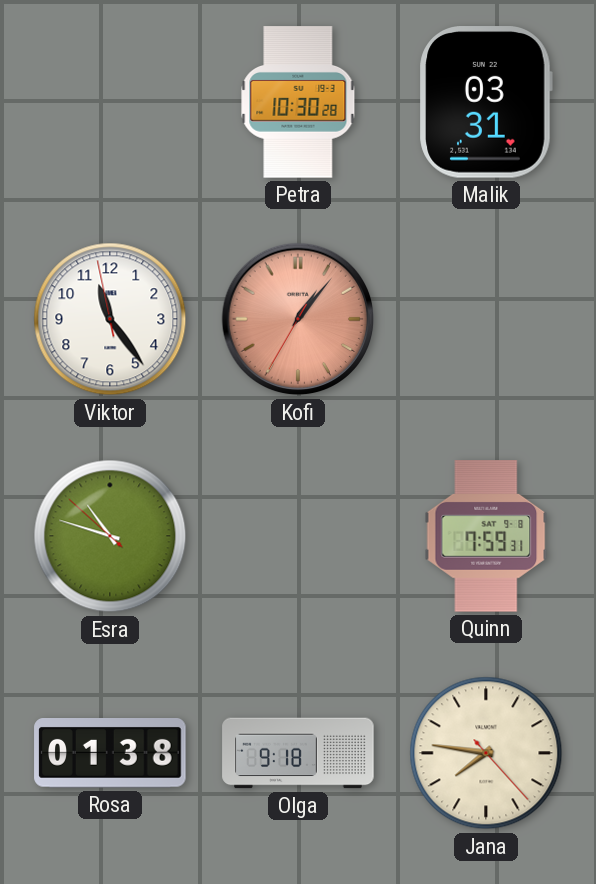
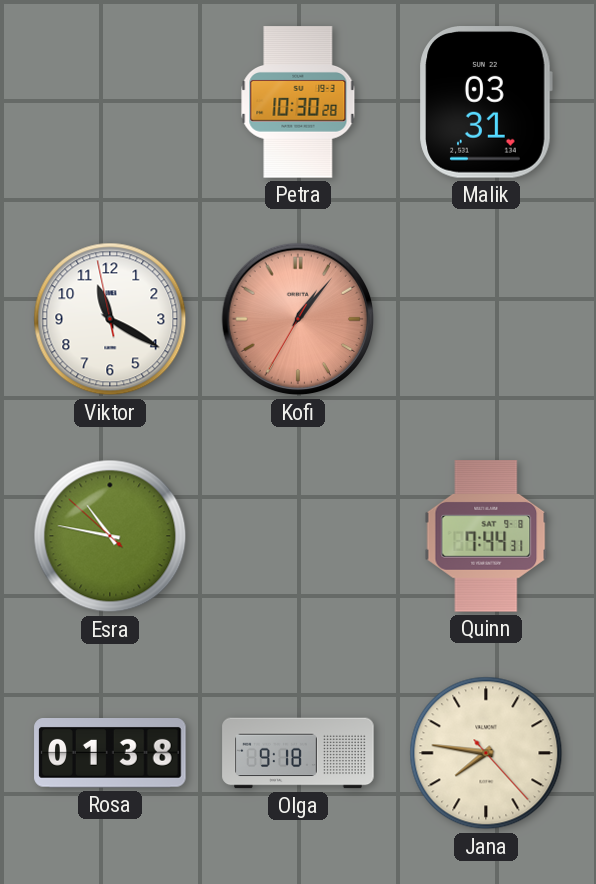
Viktor: 11:23 -> 11:19 (110, 319)
Esra: 10:47 -> 10:46 (110, 536)
Quinn: 7:59 -> 7:44 (486, 536)
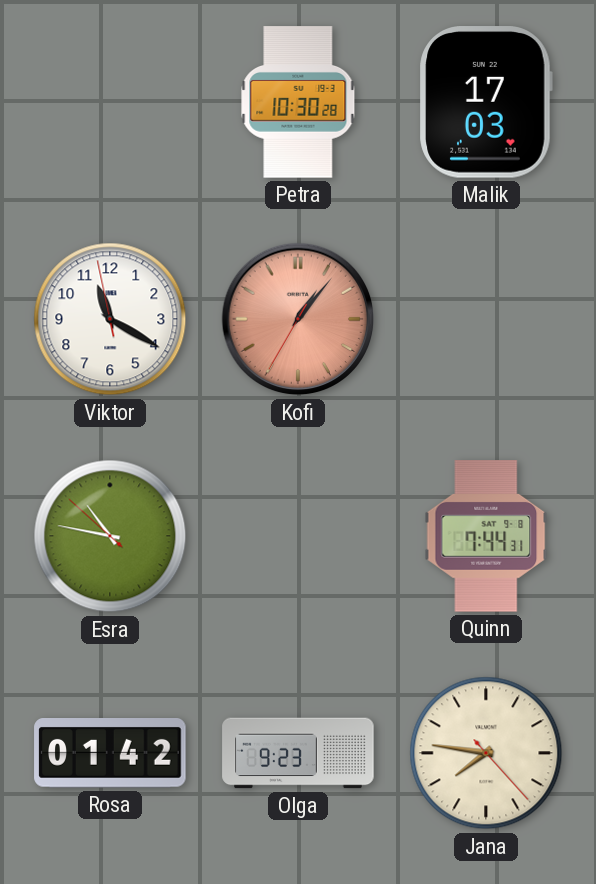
Malik: 03:31 -> 17:03 (486, 102)
Rosa: 01:38 -> 01:42 (110, 754)
Olga: 9:18 -> 9:23 (298, 753)
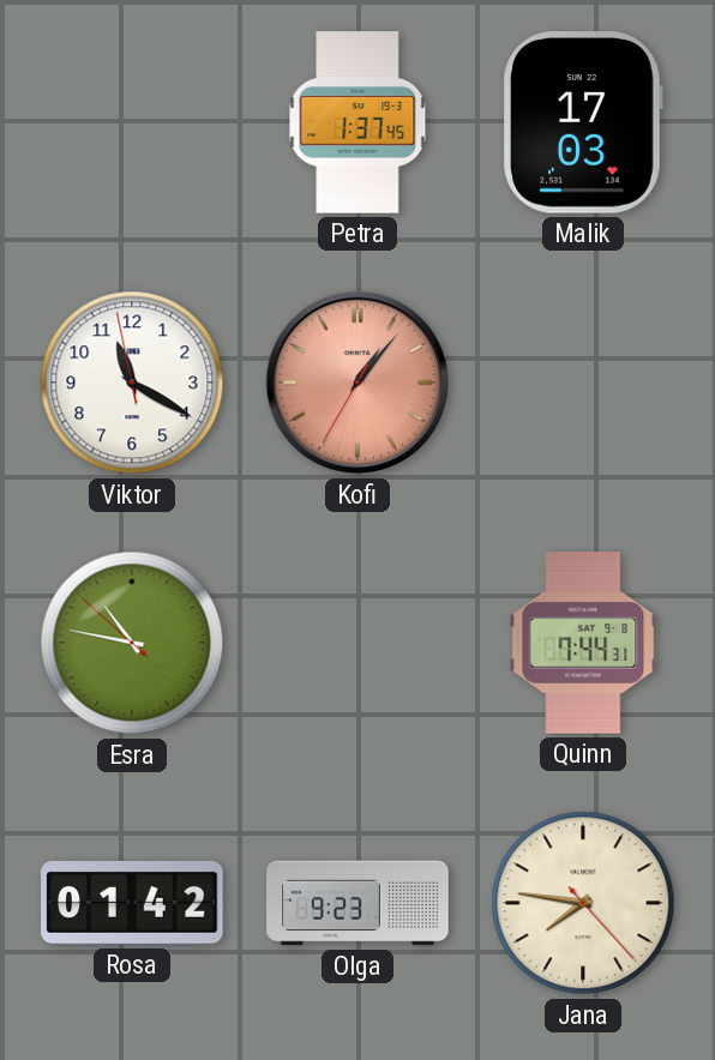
Petra: 10:30 -> 1:37 (357, 122)
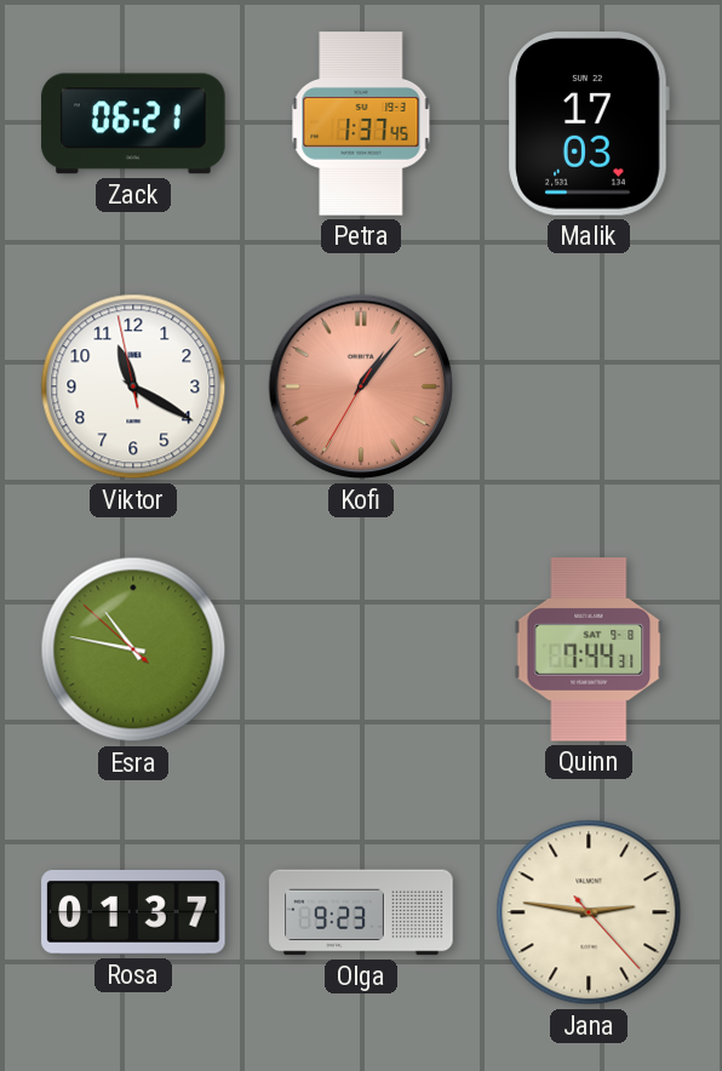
Zack: none -> 06:21 (133, 124)
Rosa: 01:42 -> 01:37 (133, 913)
Jana: 7:46 -> 2:46 (589, 912)
